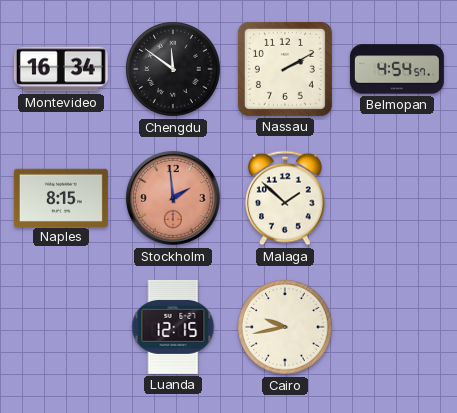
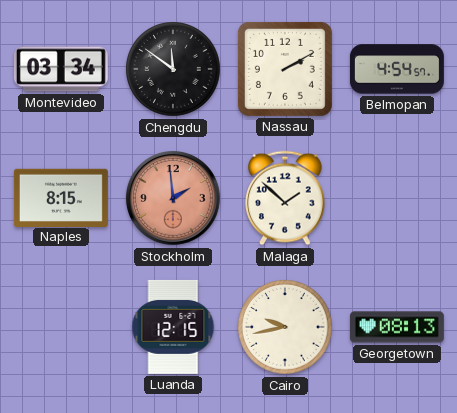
Montevideo: 16:34 -> 03:34 (61, 69)
Georgetown: none -> 08:13 (397, 327)
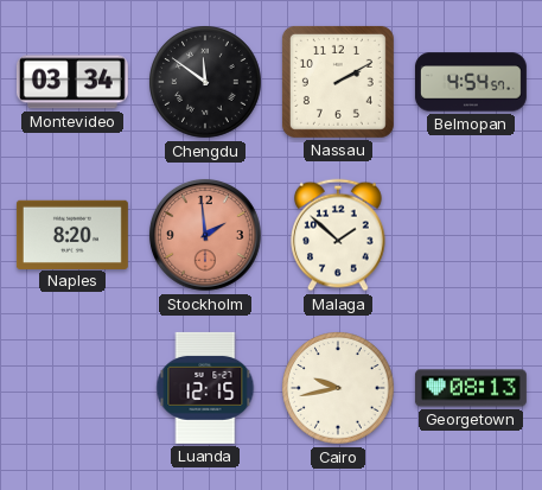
Naples: 8:15 -> 8:20 (72, 234)
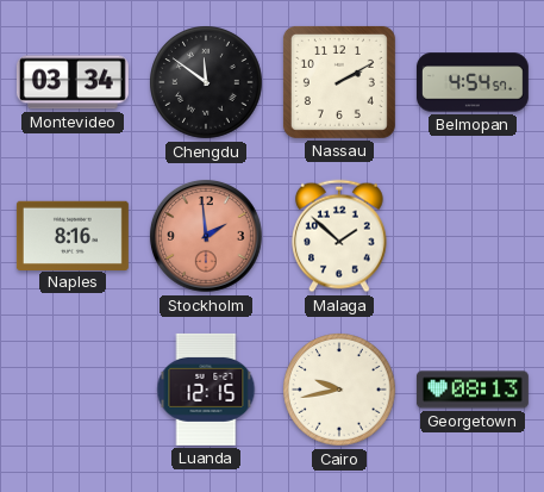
Naples: 8:20 -> 8:16 (73, 235)
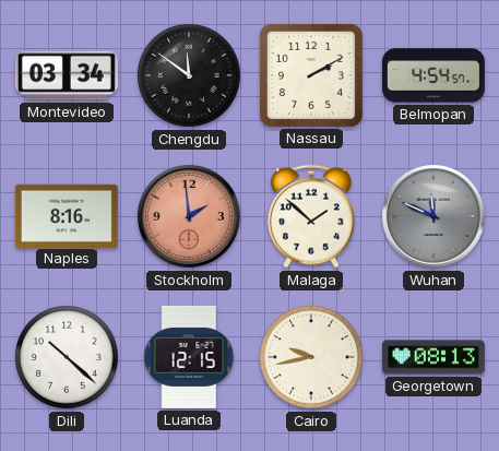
Wuhan: none -> 11:49 (433, 216)
Dili: none -> 10:22 (67, 357)
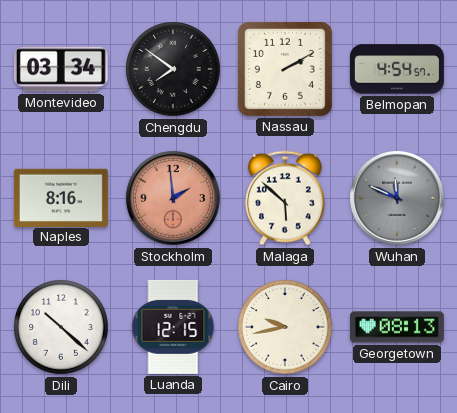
Chengdu: 11:51 -> 7:51 (173, 69)
Malaga: 1:52 -> 5:52 (285, 198)
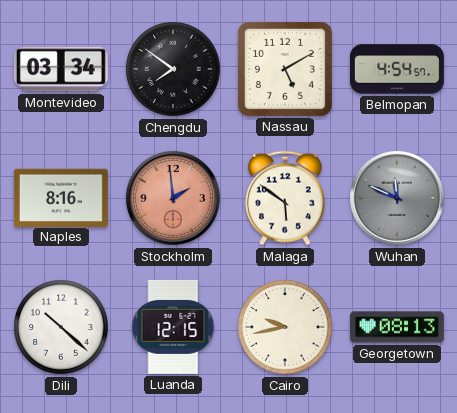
Nassau: 2:10 -> 5:10 (285, 69)
Malaga: 5:52 -> 5:51 (285, 198)
